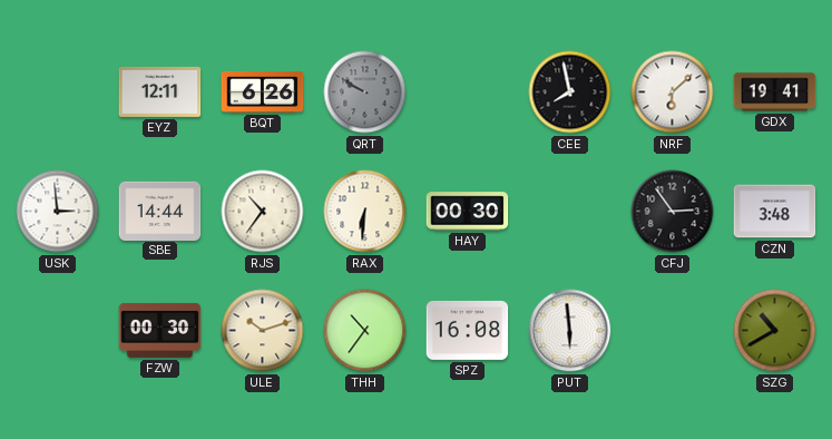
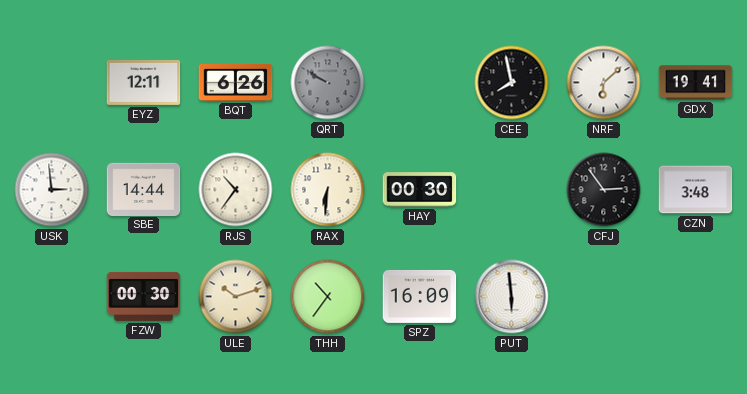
SPZ: 16:08 -> 16:09 (420, 296)
SZG: 10:40 -> none (775, 331)
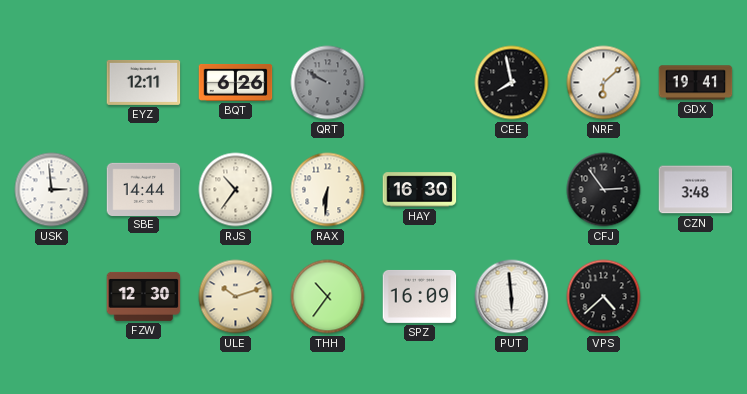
HAY: 00:30 -> 16:30 (420, 190)
FZW: 00:30 -> 12:30 (144, 296)
VPS: none -> 4:38 (604, 297)
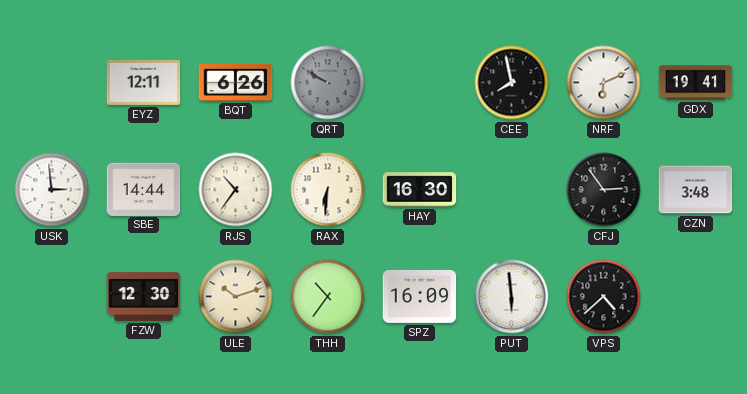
NRF: 6:08 -> 6:11 (604, 83)
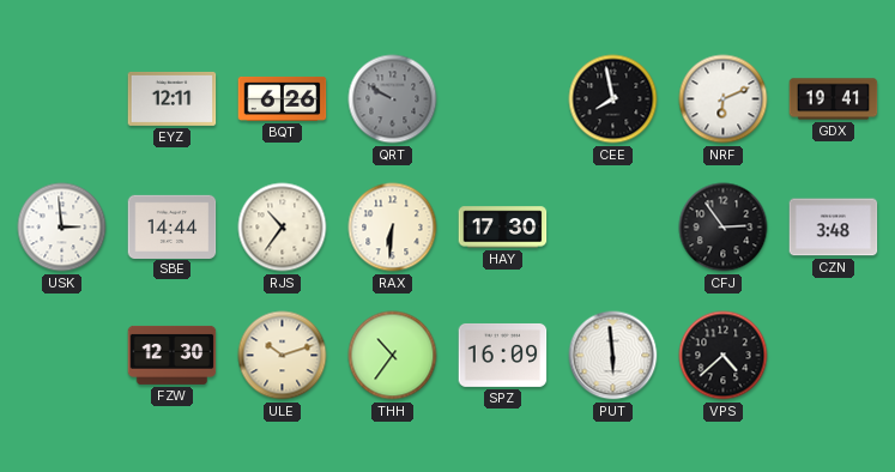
HAY: 16:30 -> 17:30 (503, 228)
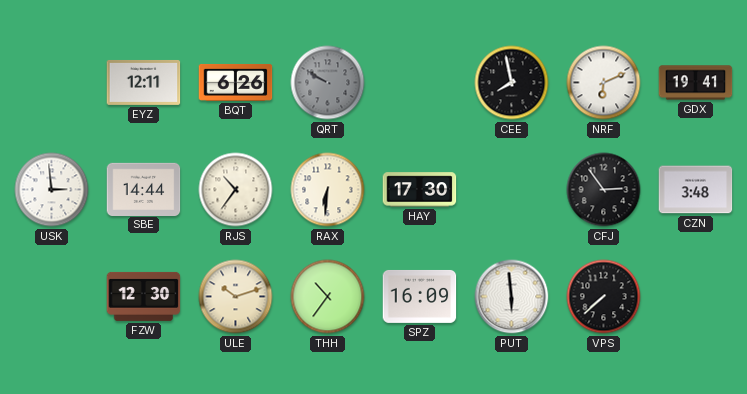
VPS: 4:38 -> 7:38 (604, 297)
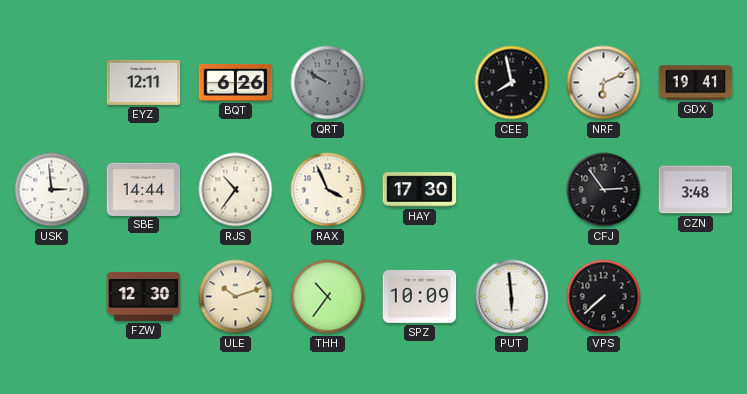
RAX: 6:31 -> 3:56 (328, 190)
SPZ: 16:09 -> 10:09 (420, 296)
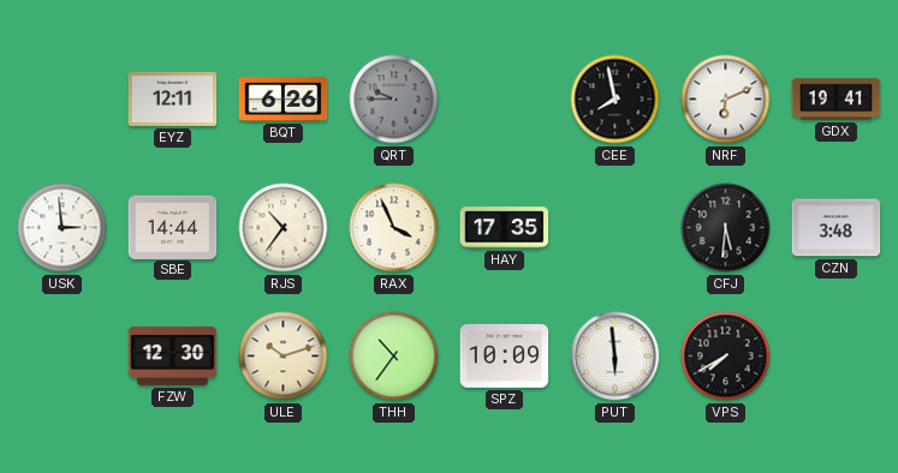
QRT: 9:50 -> 9:45 (394, 100)
HAY: 17:30 -> 17:35 (505, 228)
CFJ: 2:54 -> 5:31 (726, 228)
VPS: 7:38 -> 7:40 (726, 357)
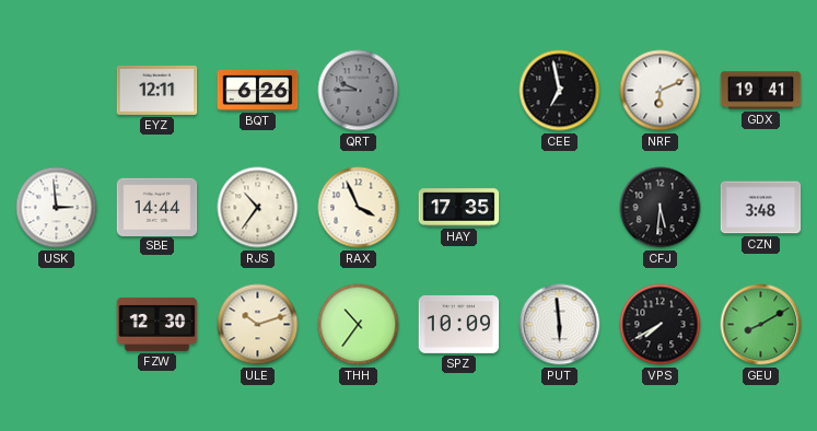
CEE: 7:58 -> 6:58 (560, 91)
GEU: none -> 8:10 (761, 325)
